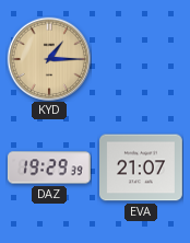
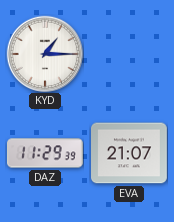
KYD dial: champagne -> white (45, 54)
DAZ: 19:29 -> 11:29 (46, 153)
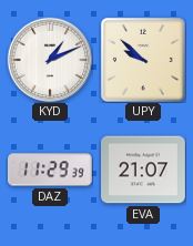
KYD: 1:15 -> 1:11 (50, 60)
UPY: none -> 9:52 (143, 60)
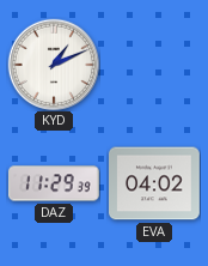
UPY: 9:52 -> none (143, 60)
EVA: 21:07 -> 04:02 (155, 183)
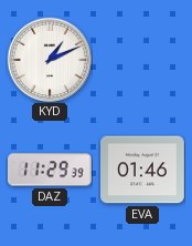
EVA: 04:02 -> 01:46 (143, 170)
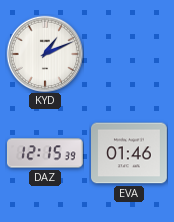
DAZ: 11:29 -> 12:15 (46, 153)
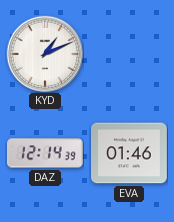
DAZ: 12:15 -> 12:14 (46, 153)
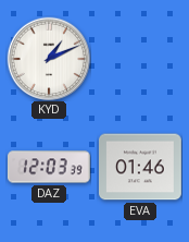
DAZ: 12:14 -> 12:03 (50, 167)
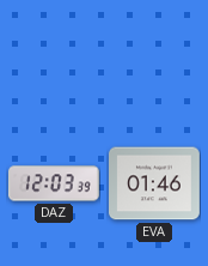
KYD: 1:11 -> none (49, 59)
